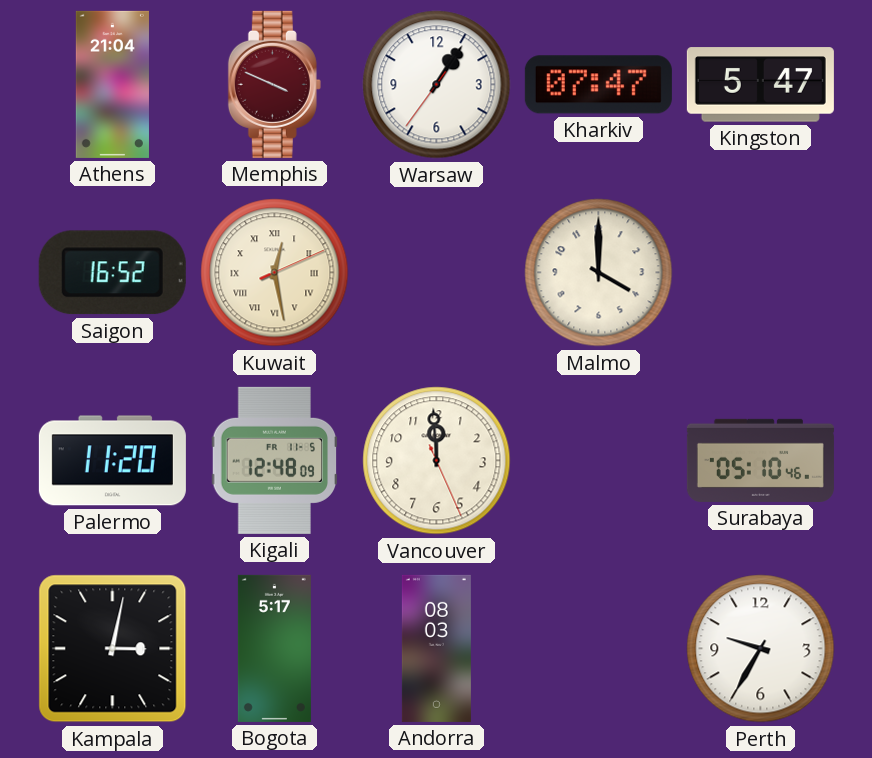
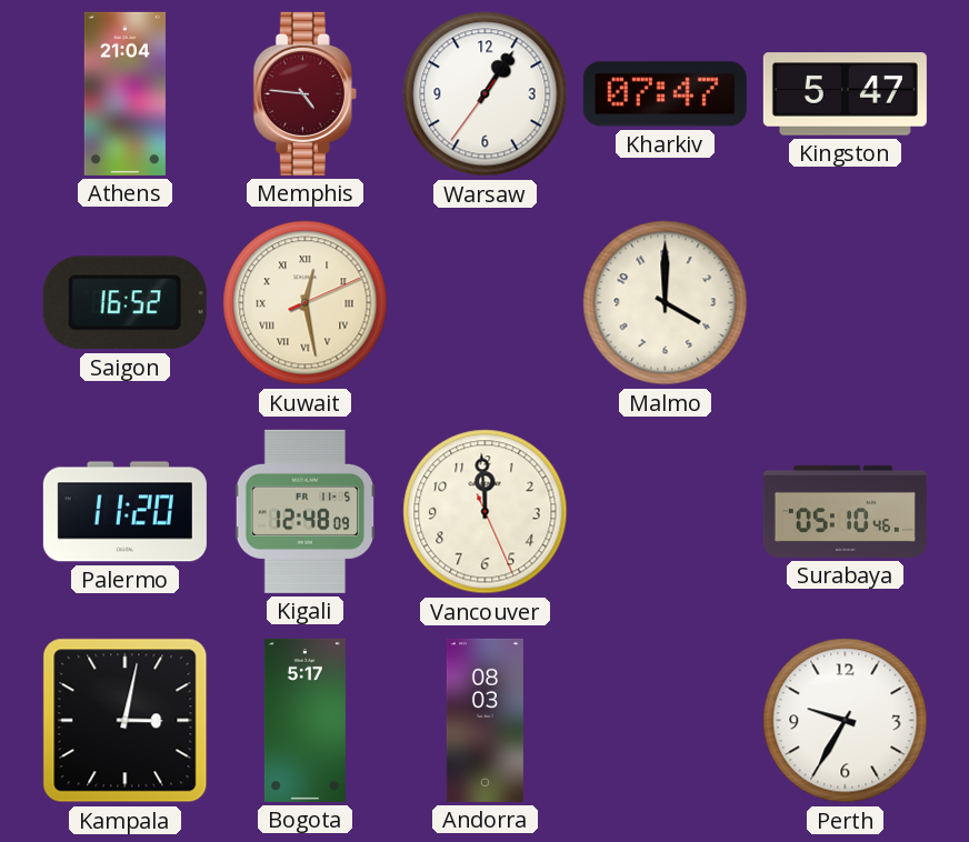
Memphis: 3:49 -> 4:46 (304, 93)
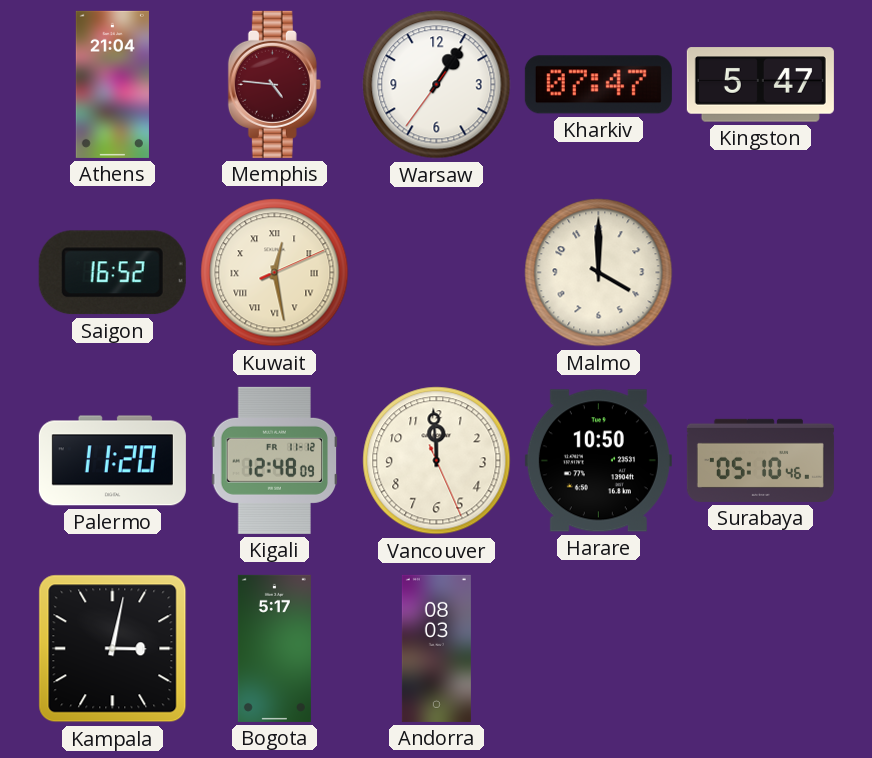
Kigali date: FR 11-5 -> FR 11-12 (275, 460)
Harare: none -> 10:50 (598, 461)
Perth: 9:35 -> none (846, 721)
